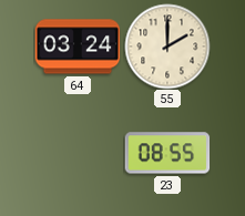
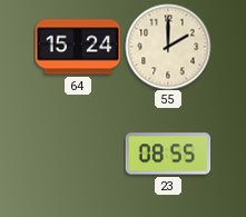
64: 03:24 -> 15:24 (78, 47)
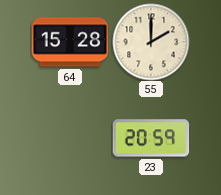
64: 15:24 -> 15:28 (70, 42)
23: 08:55 -> 20:59 (151, 138)
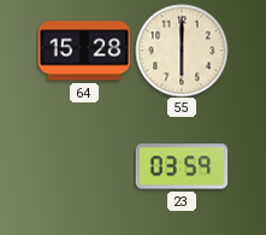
55: 2:00 -> 6:00 (182, 51)
23: 20:59 -> 03:59 (182, 166)
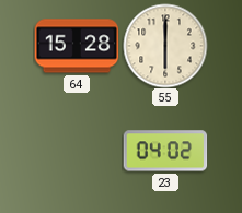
23: 03:59 -> 04:02 (165, 151)
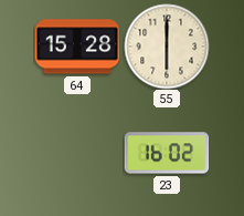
23: 04:02 -> 16:02 (167, 153)
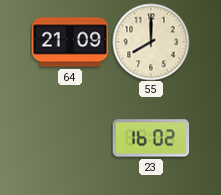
64: 15:28 -> 21:09 (70, 42)
55: 6:00 -> 8:00 (151, 42)
